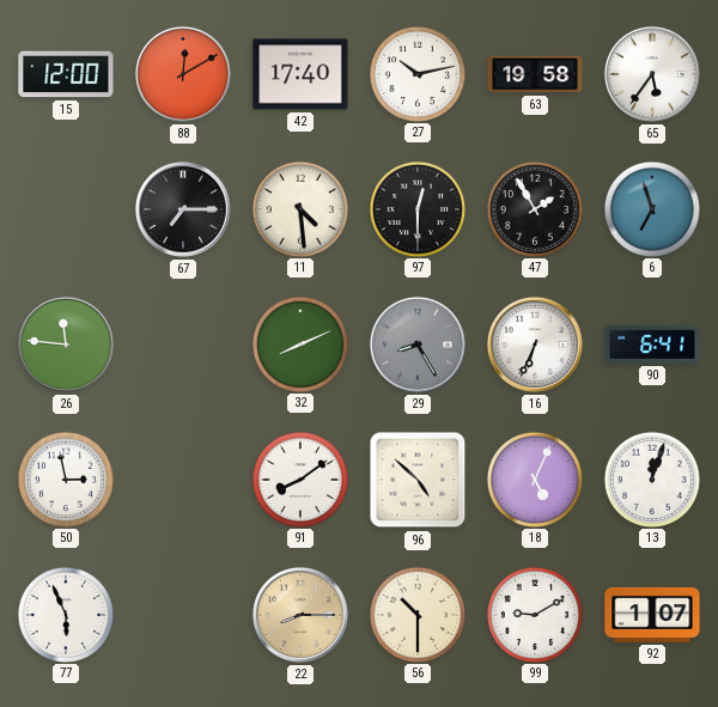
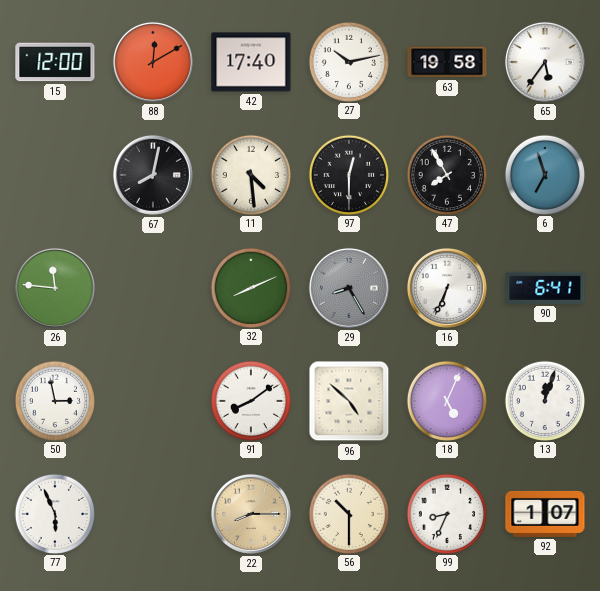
67: 7:15 -> 8:02 (153, 175)
47: 1:55 -> 7:55 (446, 174)
99: 9:10 -> 8:34 (446, 513)
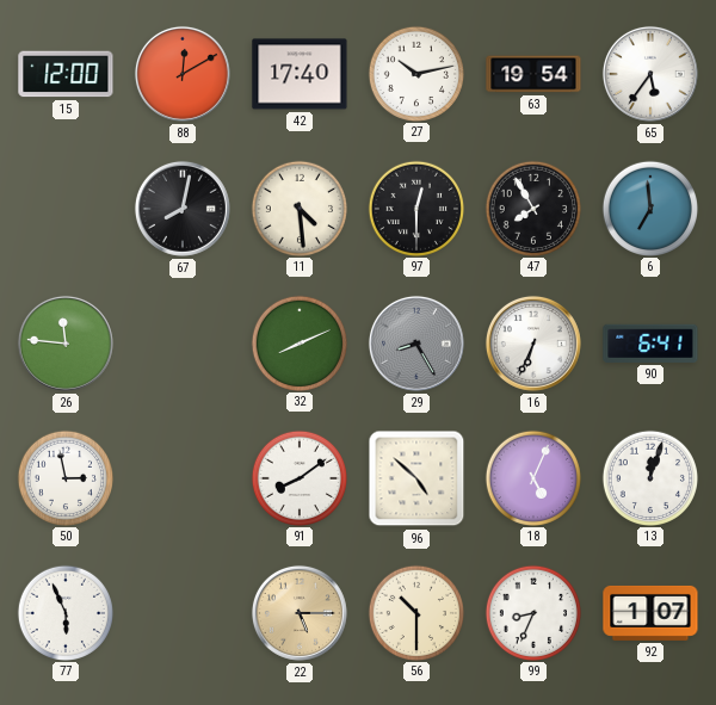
63: 19:58 -> 19:54 (533, 74)
6: 6:57 -> 6:59 (649, 208)
22: 8:15 -> 5:15 (300, 613)
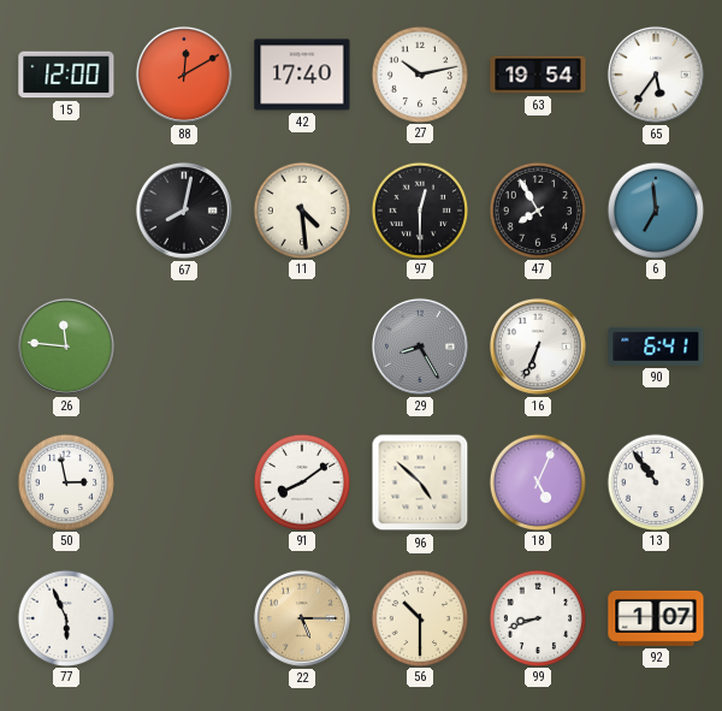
32: 8:11 -> none (298, 342)
13: 12:03 -> 10:54 (655, 481)
99: 8:34 -> 8:42 (537, 617)
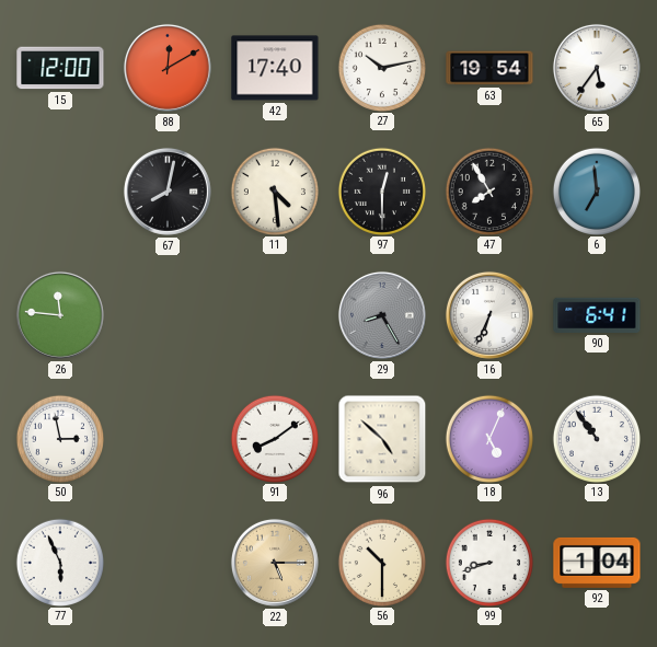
92: 1:07 -> 1:04 (597, 563)
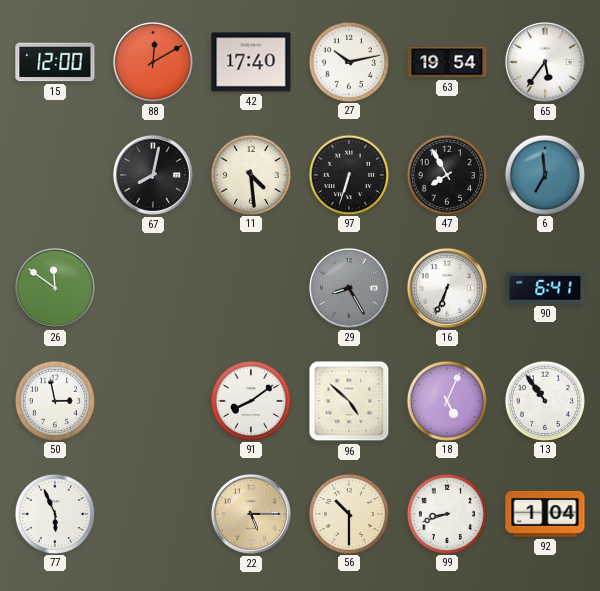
97: 12:30 -> 6:33 (348, 174)
26: 11:46 -> 11:51 (55, 288)
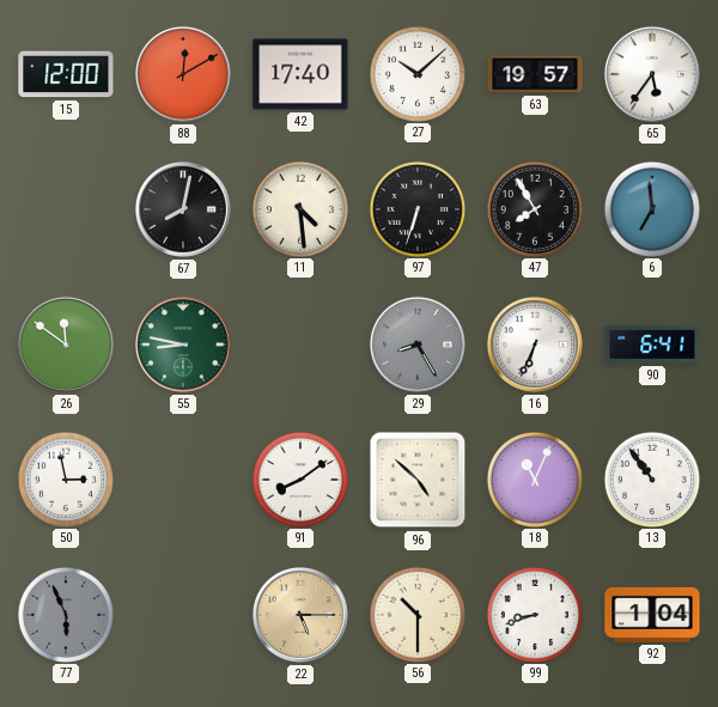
27: 10:13 -> 10:08 (416, 73)
63: 19:54 -> 19:57 (535, 74)
55: none -> 8:47 (183, 345)
18: 5:04 -> 11:04 (534, 479)
77 dial: white -> grey (65, 614)
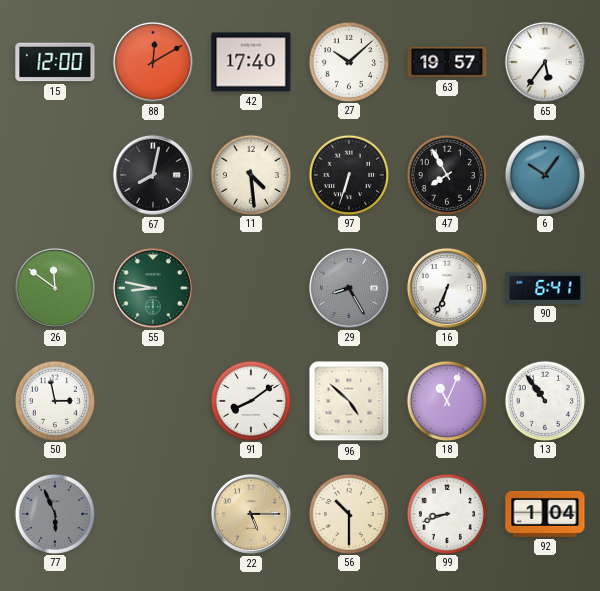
6: 6:59 -> 10:06 (544, 174)
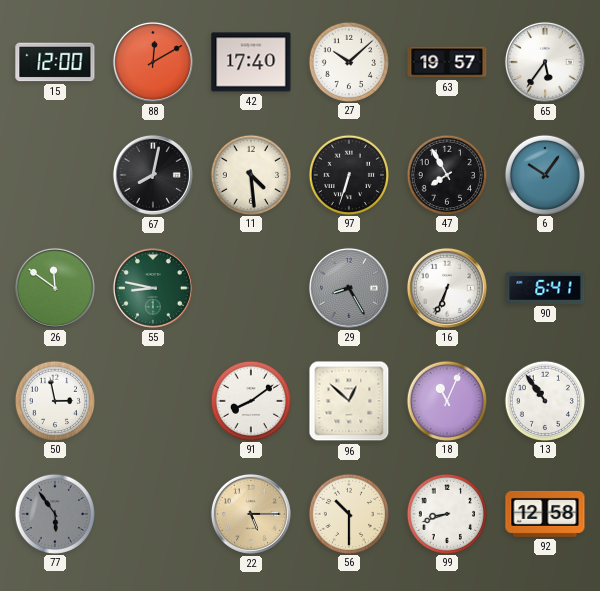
96: 4:52 -> 12:52 (349, 401)
77: 5:56 -> 5:54 (54, 513)
92: 1:04 -> 12:58 (545, 514)
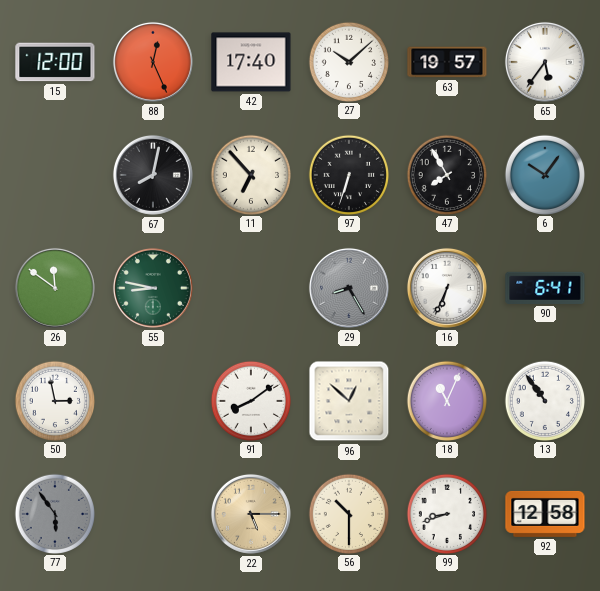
88: 12:10 -> 12:26 (153, 62)
11: 4:29 -> 6:53 (250, 174)
